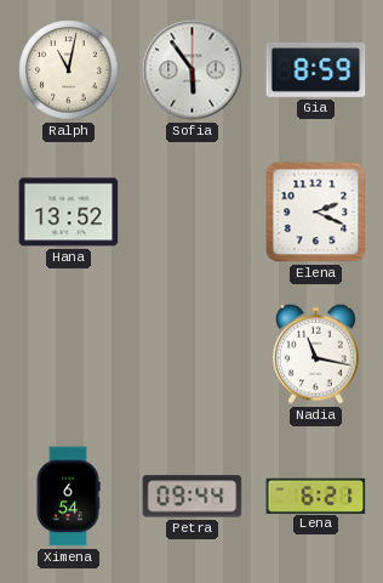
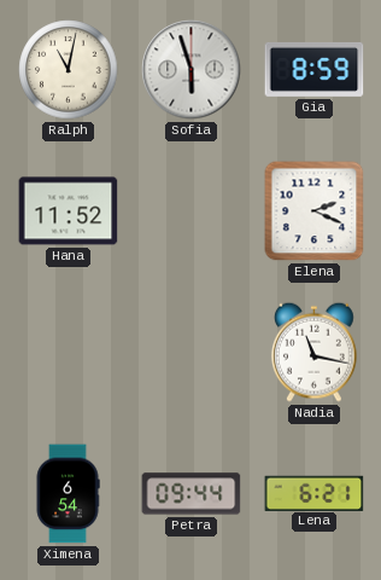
Sofia: 5:54 -> 5:57 (192, 70)
Hana: 13:52 -> 11:52 (69, 211)
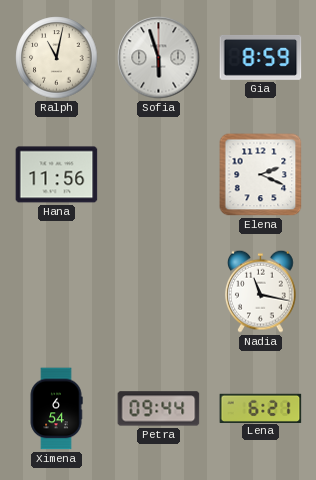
Hana: 11:52 -> 11:56 (57, 175)
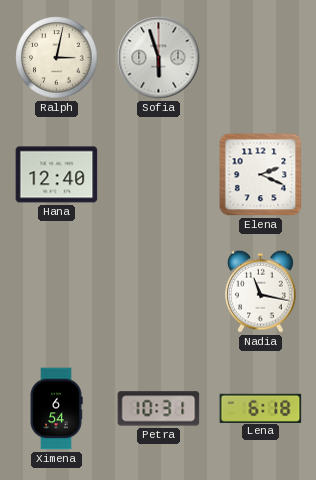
Ralph: 11:02 -> 3:02 (57, 58)
Gia: 8:59 -> none (261, 57)
Hana: 11:56 -> 12:40 (57, 175)
Petra: 09:44 -> 10:31 (159, 409)
Lena: 6:21 -> 6:18 (261, 408)
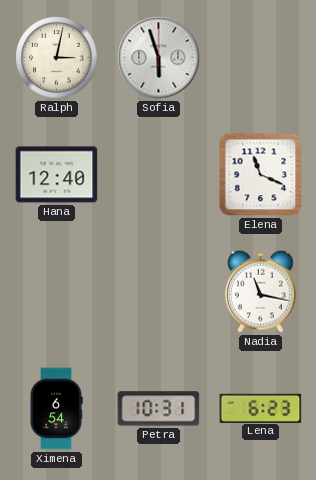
Elena: 2:19 -> 11:19 (261, 175)
Lena: 6:18 -> 6:23 (261, 408)
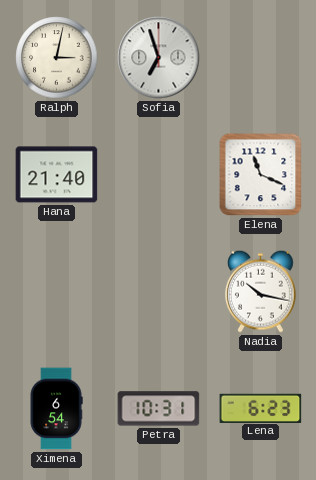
Sofia: 5:57 -> 6:57 (159, 58)
Hana: 12:40 -> 21:40 (57, 175)
Nadia: 11:17 -> 10:17 (261, 291)
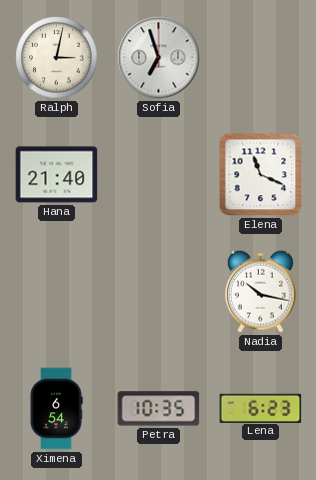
Petra: 10:31 -> 10:35 (159, 409)
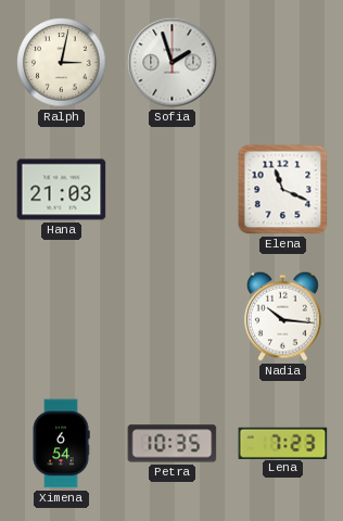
Sofia: 6:57 -> 1:57 (173, 63)
Hana: 21:40 -> 21:03 (62, 190)
Nadia: 10:17 -> 10:16 (283, 316)
Lena: 6:23 -> 7:23 (283, 443)
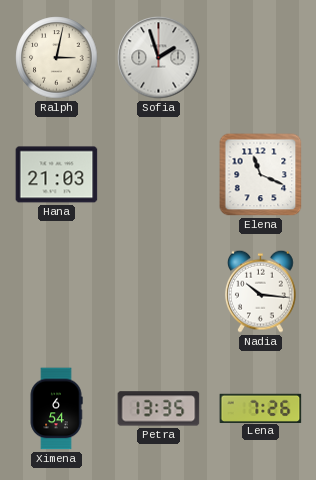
Petra: 10:35 -> 13:35 (159, 409)
Lena: 7:23 -> 7:26 (261, 408)
